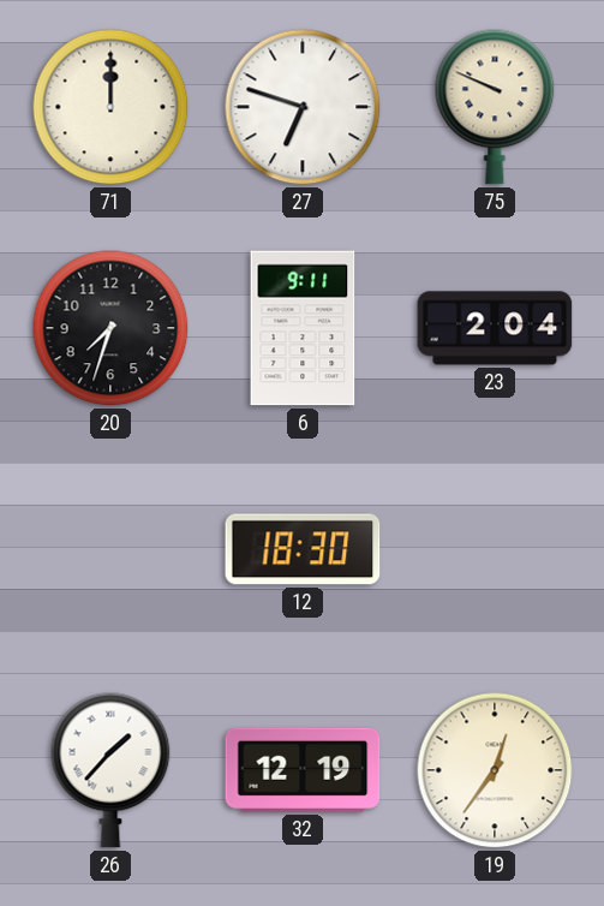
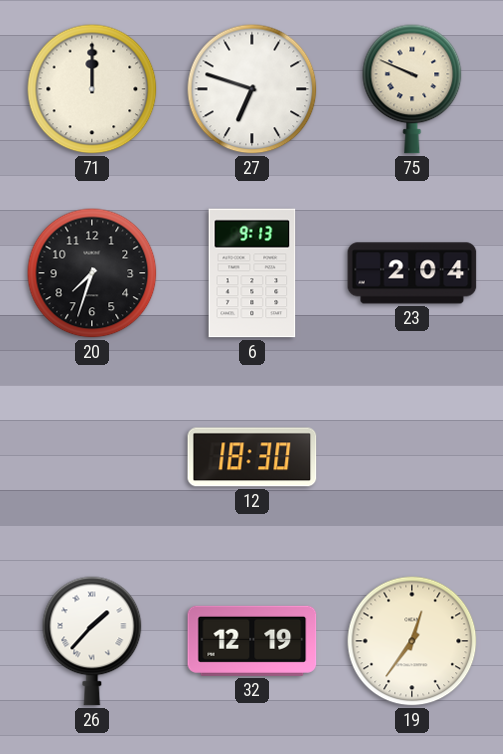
6: 9:11 -> 9:13 (252, 273)
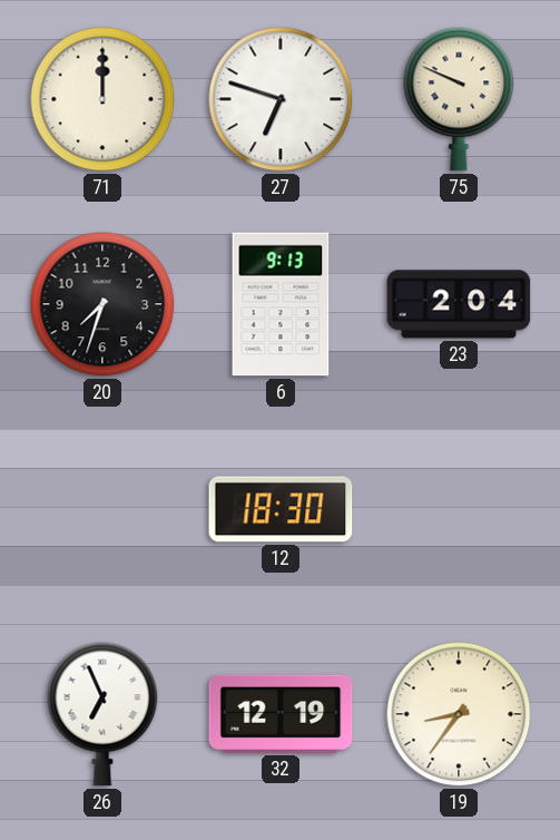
26: 1:37 -> 6:56 (102, 714)
19: 12:36 -> 8:36 (459, 714)
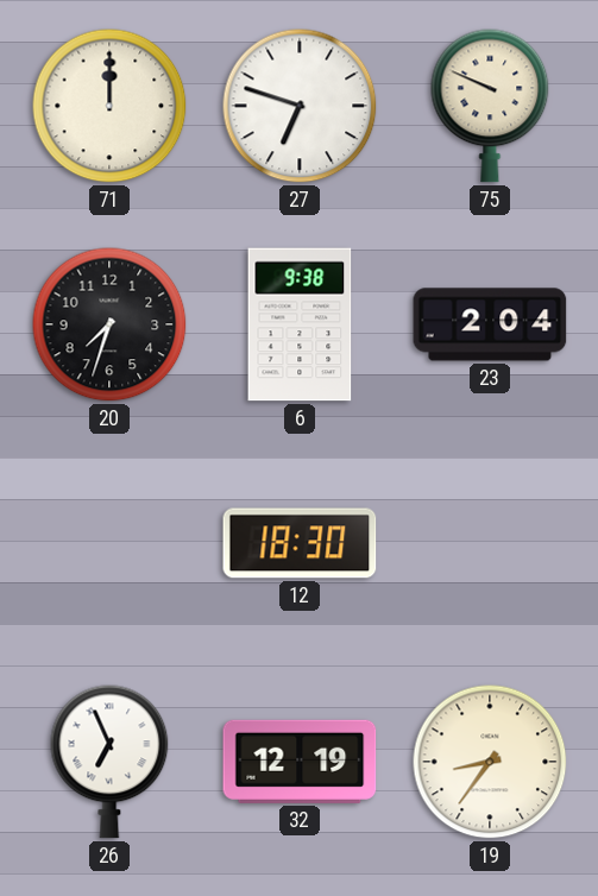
6: 9:13 -> 9:38 (300, 324)
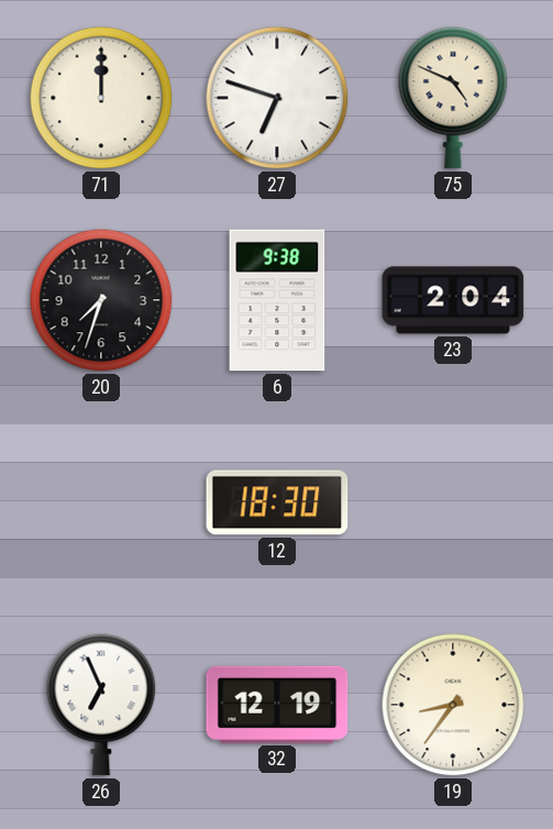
75: 9:49 -> 4:49 (453, 98)
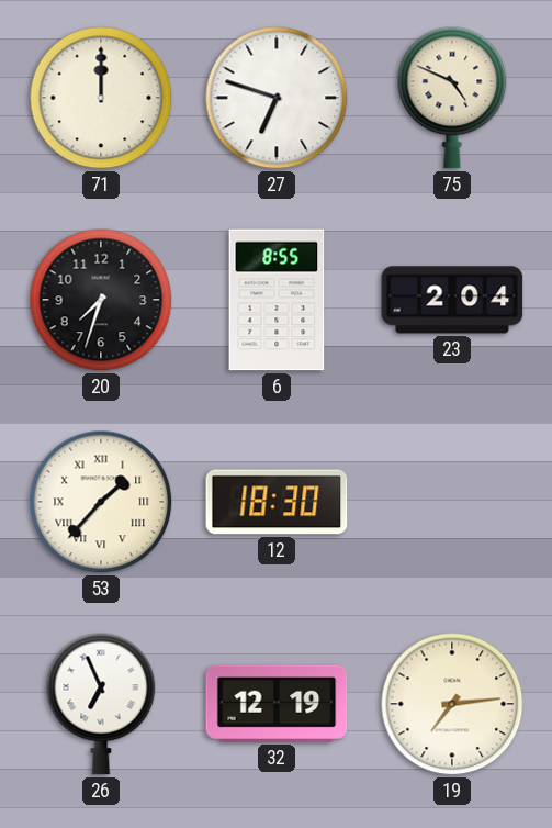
6: 9:38 -> 8:55 (277, 300)
53: none -> 1:37 (101, 502)
19: 8:36 -> 7:14 (452, 704)
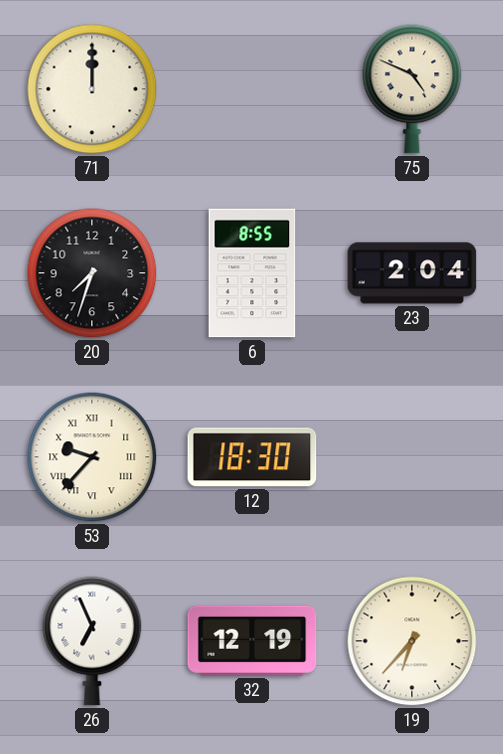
27: 6:48 -> none (277, 98)
53: 1:37 -> 9:37 (92, 457)
19: 7:14 -> 6:37 (412, 641)
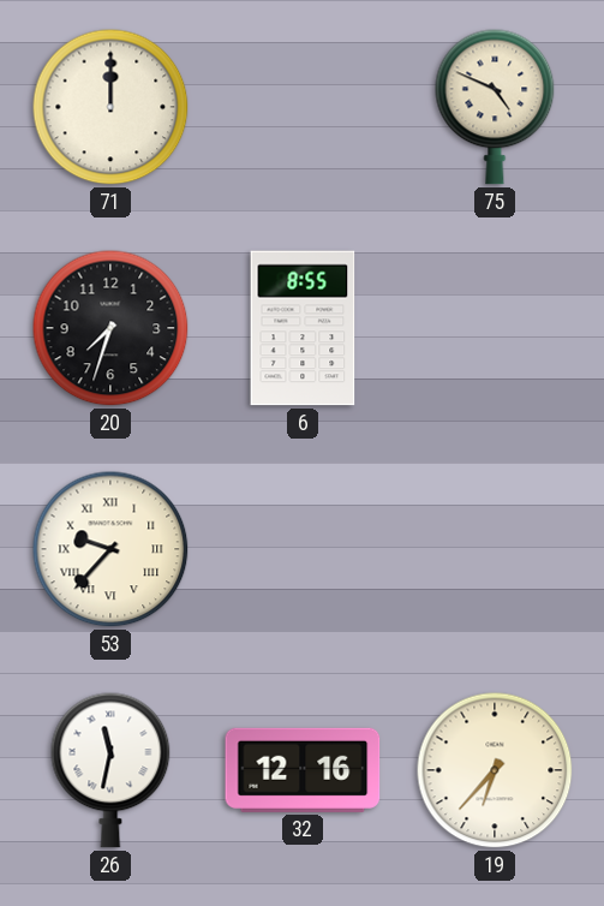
23: 2:04 -> none (412, 273)
12: 18:30 -> none (252, 457)
26: 6:56 -> 11:32 (110, 770)
32: 12:19 -> 12:16 (303, 770)
